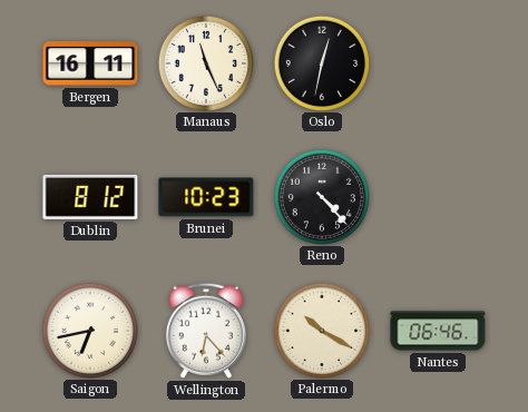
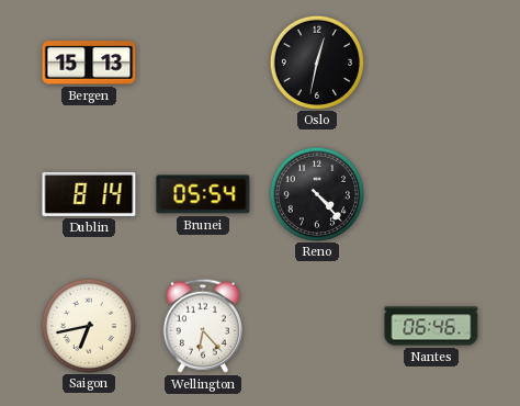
Bergen: 16:11 -> 15:13 (89, 63)
Manaus: 11:26 -> none (205, 62)
Dublin: 8:12 -> 8:14 (89, 194)
Brunei: 10:23 -> 05:54 (203, 194)
Palermo: 10:20 -> none (321, 330)
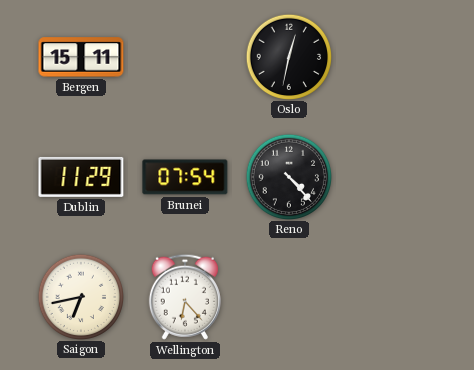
Bergen: 15:13 -> 15:11 (81, 57)
Dublin: 8:14 -> 11:29 (81, 177)
Brunei: 05:54 -> 07:54 (185, 177)
Nantes: 06:46 -> none (431, 326)
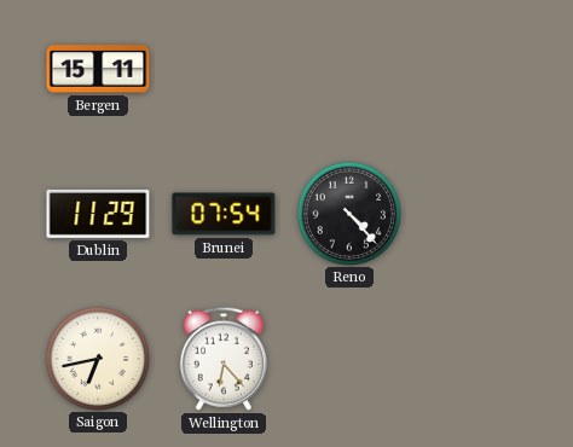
Oslo: 12:32 -> none (288, 56)
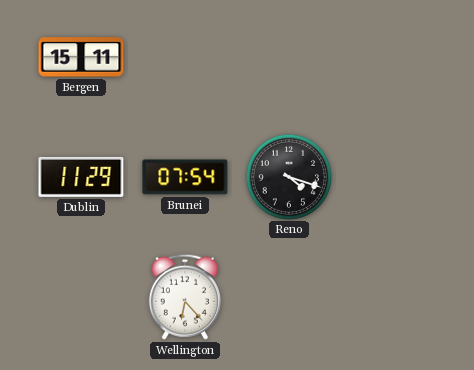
Reno: 4:23 -> 4:18 (288, 176)
Saigon: 6:43 -> none (97, 358)
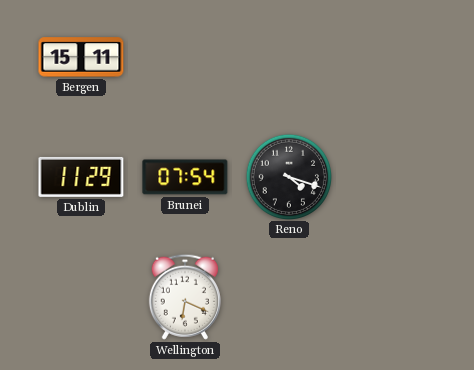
Wellington: 6:23 -> 6:19 (185, 297)
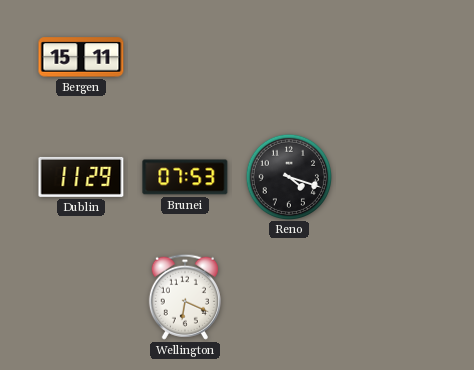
Brunei: 07:54 -> 07:53 (185, 177)
